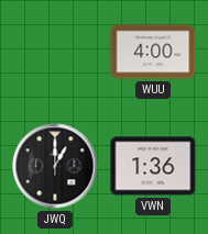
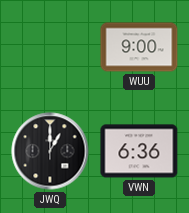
WUU: 4:00 -> 9:00 (139, 47)
VWN: 1:36 -> 6:36 (139, 151)
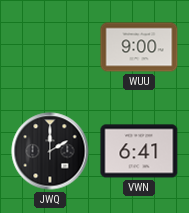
JWQ: 1:00 -> 2:00 (50, 151)
VWN: 6:36 -> 6:41 (139, 151)
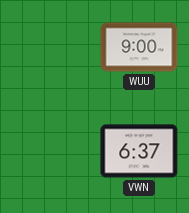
JWQ: 2:00 -> none (50, 151)
VWN: 6:41 -> 6:37 (139, 151)
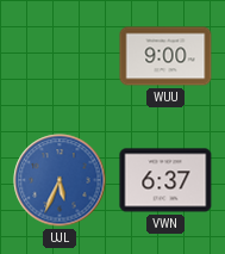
UJL: none -> 5:34 (60, 180)
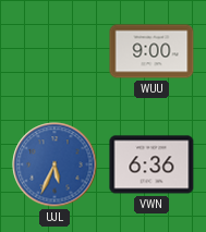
VWN: 6:37 -> 6:36 (152, 164)
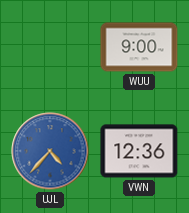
UJL: 5:34 -> 4:37 (50, 151)
VWN: 6:36 -> 12:36 (139, 151)
